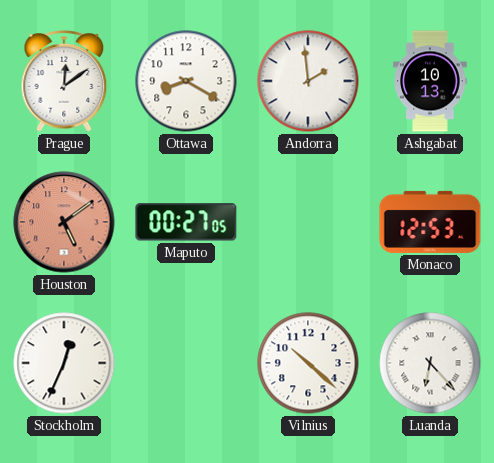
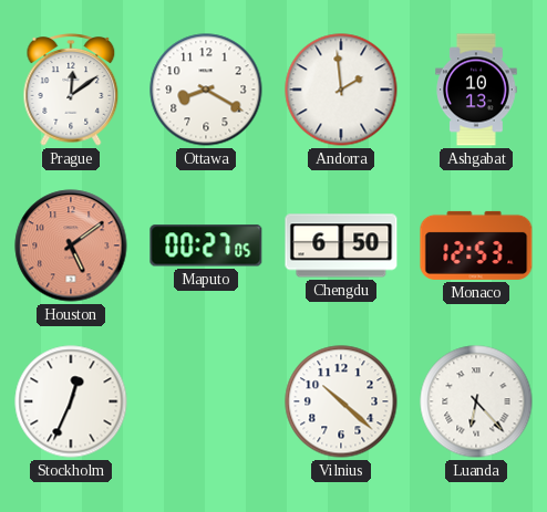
Chengdu: none -> 6:50 (341, 245)
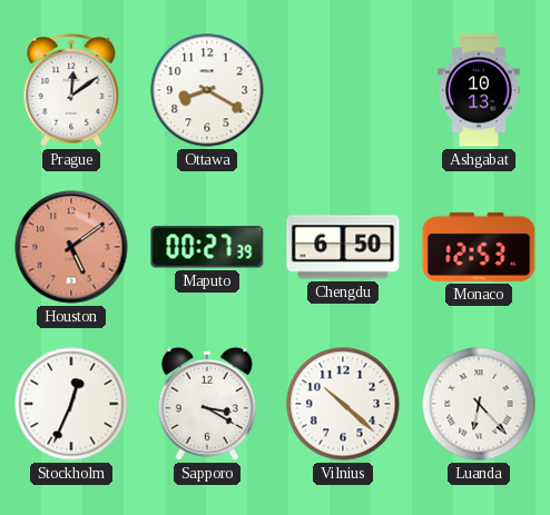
Andorra: 1:59 -> none (341, 90)
Maputo: 00:27:05 -> 00:27:39 (207, 247)
Sapporo: none -> 3:20 (207, 404)
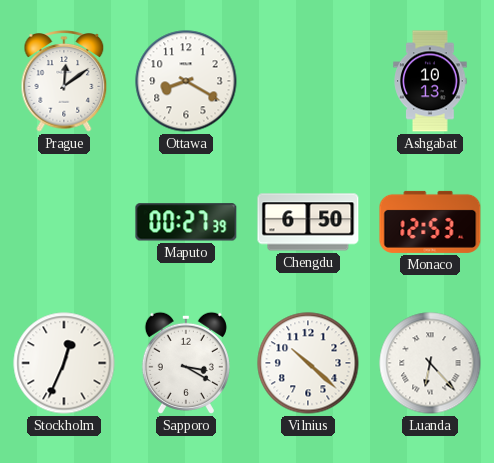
Houston: 5:09 -> none (71, 247)
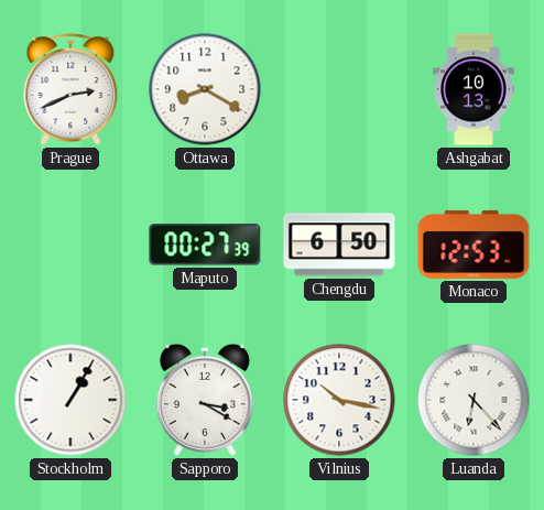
Prague: 12:09 -> 2:41 (70, 89)
Stockholm: 12:34 -> 1:05 (70, 400)
Vilnius: 10:22 -> 10:17 (339, 400)
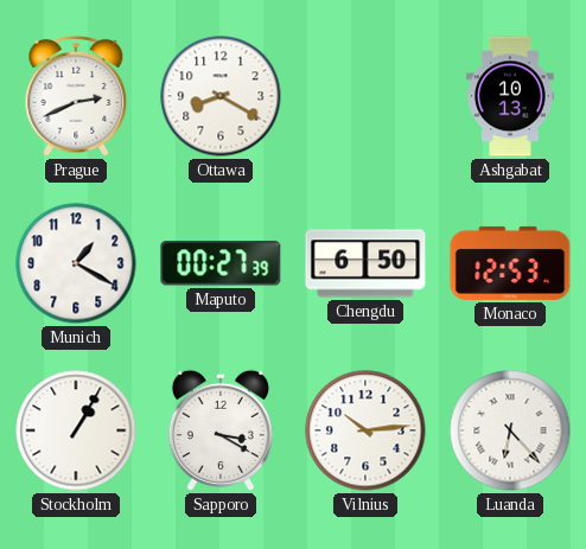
Munich: none -> 1:20 (76, 263)
Vilnius: 10:17 -> 10:14 (365, 430)
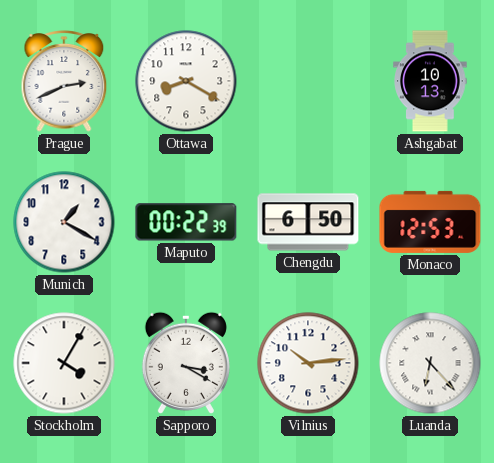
Maputo: 00:27 -> 00:22 (186, 222)
Stockholm: 1:05 -> 4:05 (64, 363)
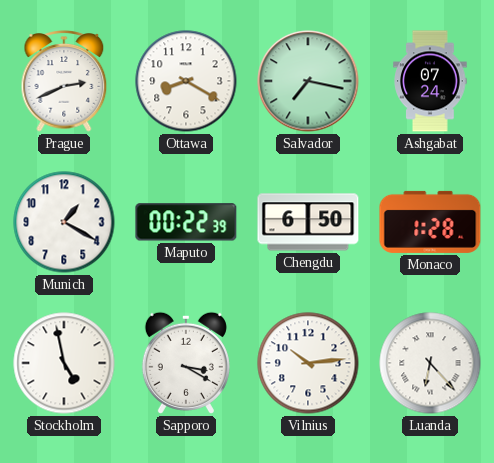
Salvador: none -> 7:17 (308, 81)
Ashgabat: 10:13 -> 07:24 (430, 81)
Monaco: 12:53 -> 1:28 (430, 222)
Stockholm: 4:05 -> 4:58 (64, 363)
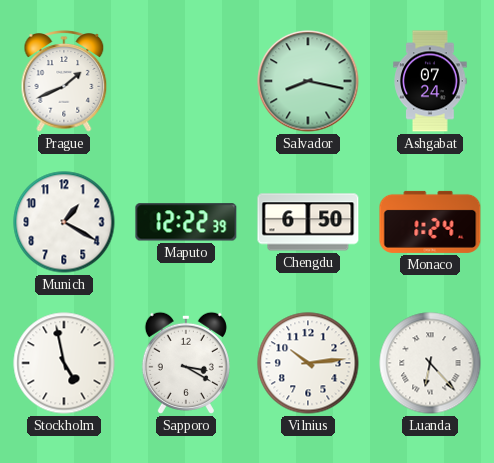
Prague: 2:41 -> 1:41 (64, 81)
Ottawa: 8:20 -> none (186, 81)
Salvador: 7:17 -> 8:17 (308, 81)
Maputo: 00:22 -> 12:22 (186, 222)
Monaco: 1:28 -> 1:24 (430, 222)
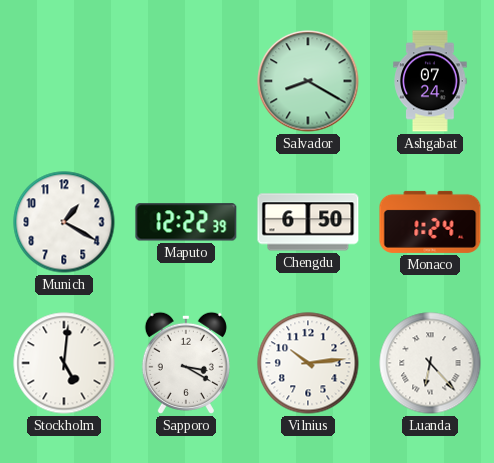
Prague: 1:41 -> none (64, 81)
Salvador: 8:17 -> 8:20 (308, 81)
Stockholm: 4:58 -> 5:01 (64, 363)
